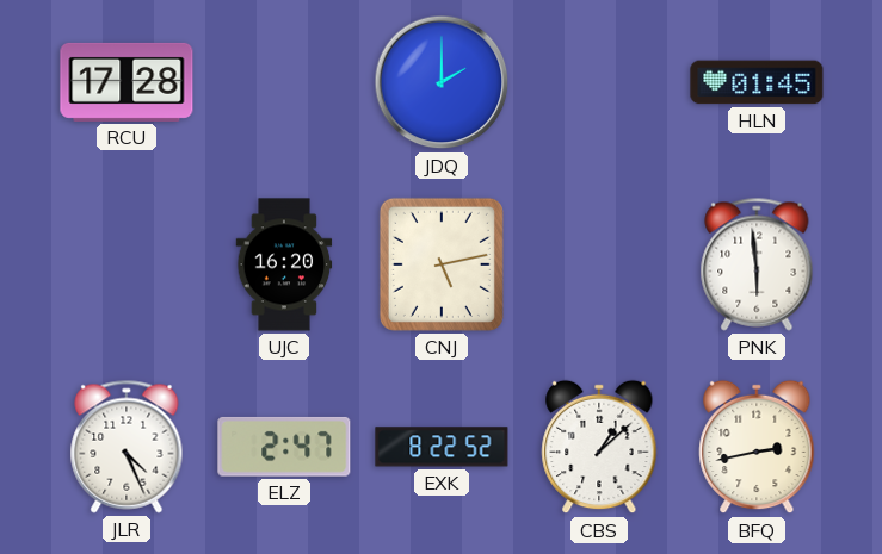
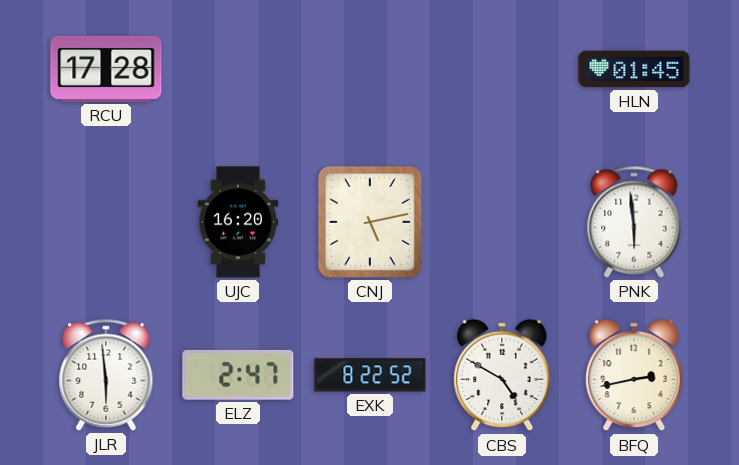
JDQ: 2:00 -> none (442, 82)
JLR: 4:26 -> 5:59 (106, 375)
CBS: 1:08 -> 4:50 (502, 375)
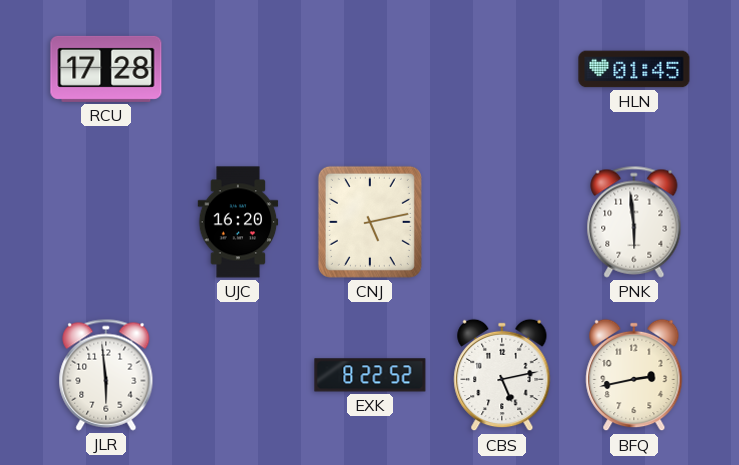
ELZ: 2:47 -> none (238, 375)
CBS: 4:50 -> 5:13 (502, 375)
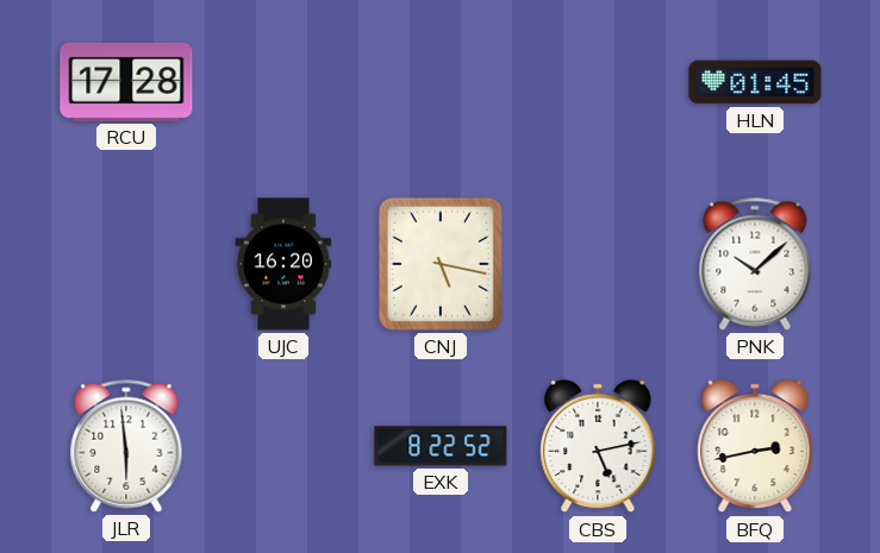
CNJ: 5:13 -> 5:17 (441, 264)
PNK: 5:59 -> 10:08 (755, 264)
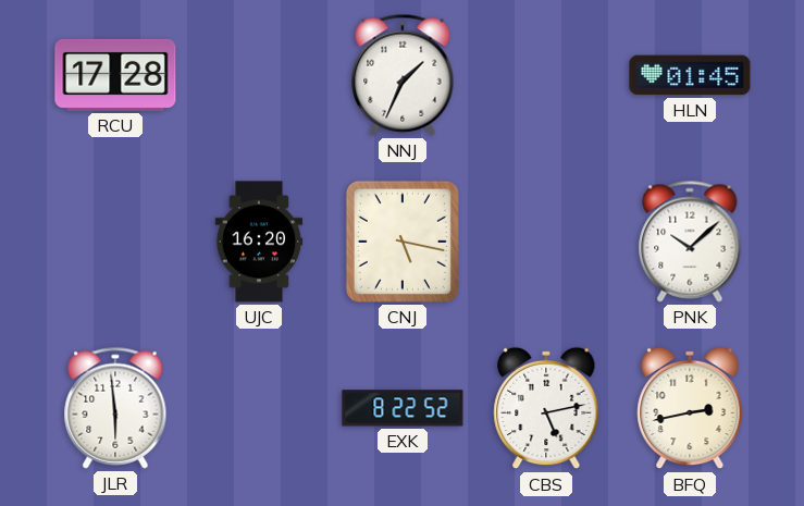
NNJ: none -> 1:34 (403, 75)
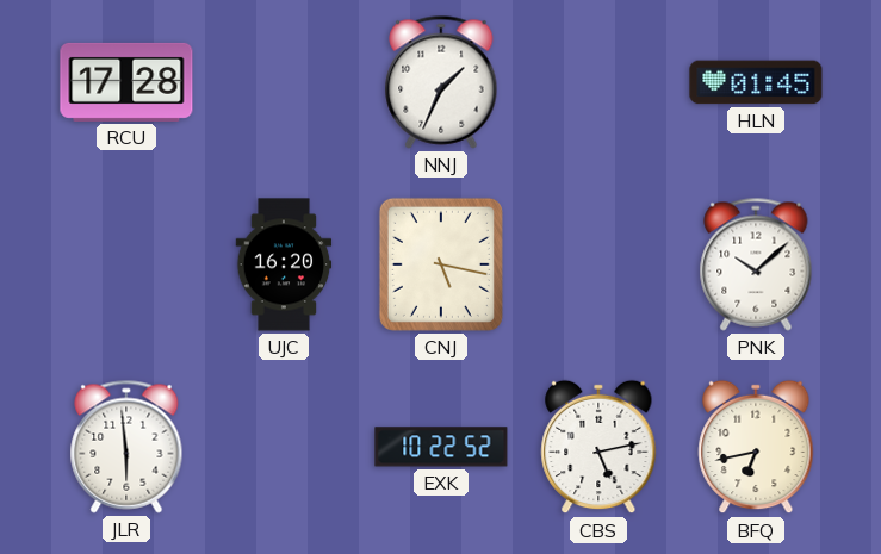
EXK: 8:22 -> 10:22 (441, 447)
BFQ: 2:43 -> 6:43 (756, 447)
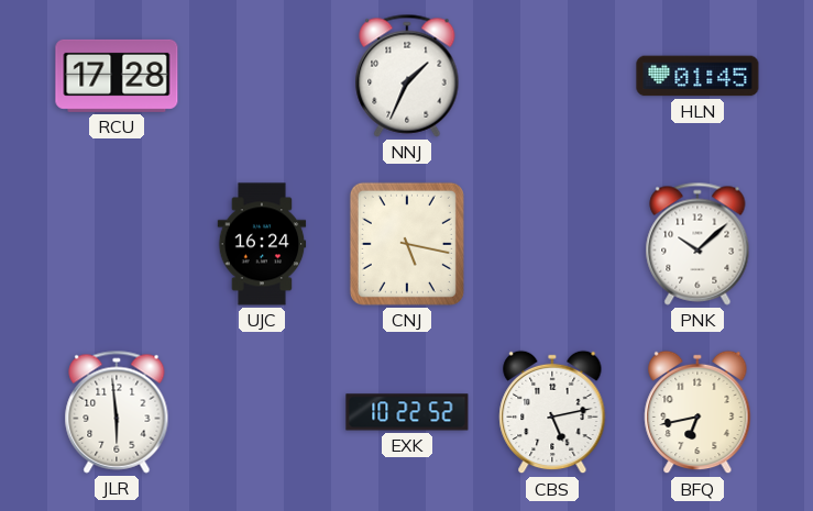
UJC: 16:20 -> 16:24 (262, 244)
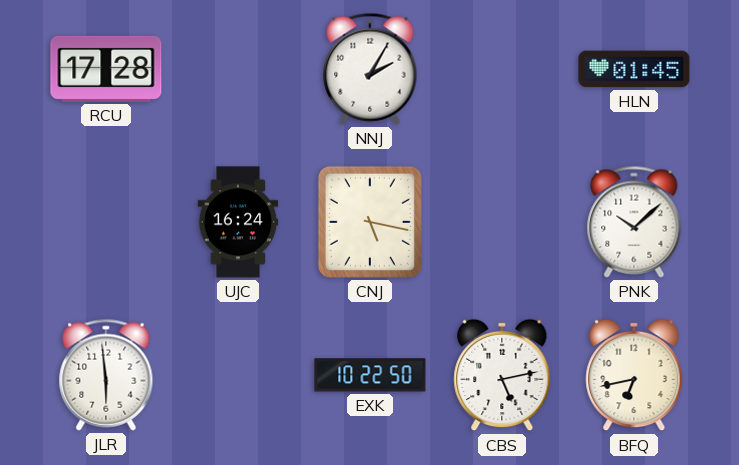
NNJ: 1:34 -> 2:05 (370, 69)
EXK: 10:22:52 -> 10:22:50 (370, 375)
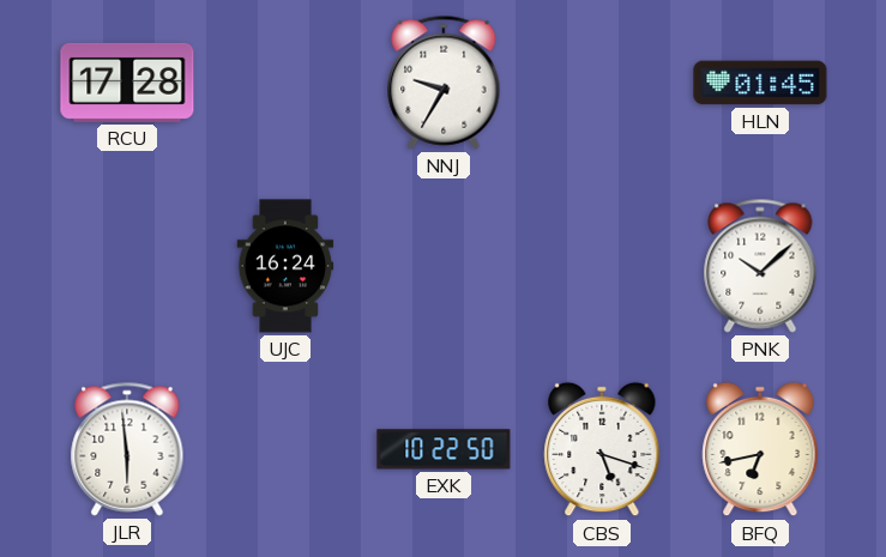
NNJ: 2:05 -> 9:35 (444, 83)
CNJ: 5:17 -> none (370, 222)
CBS: 5:13 -> 5:18 (602, 449)
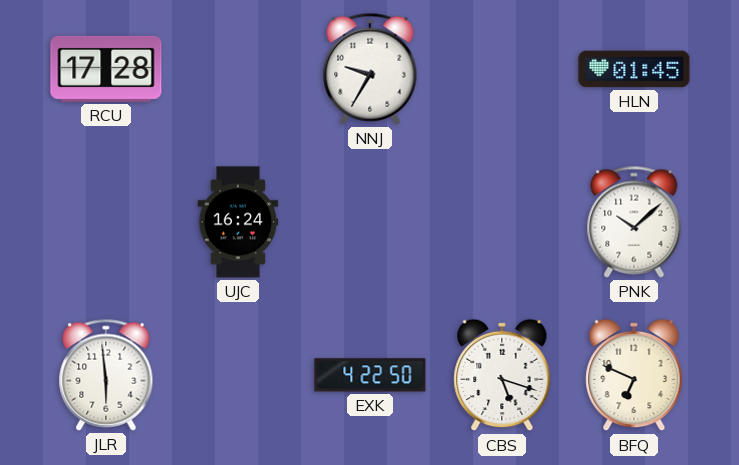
EXK: 10:22 -> 4:22 (370, 375)
BFQ: 6:43 -> 6:49 (634, 375)
